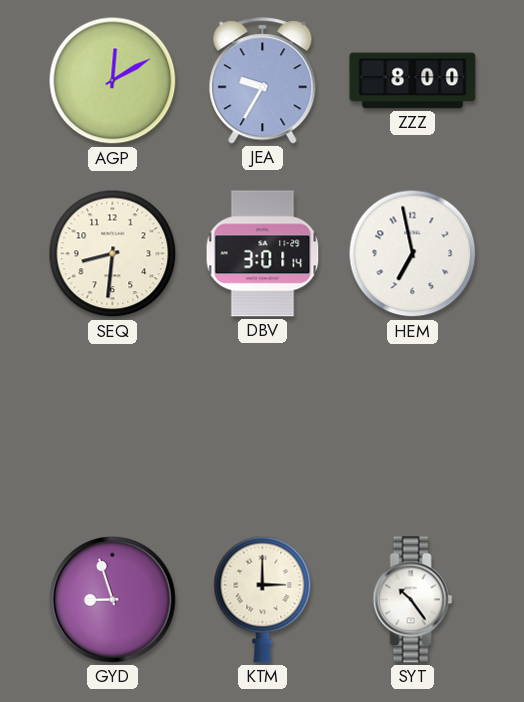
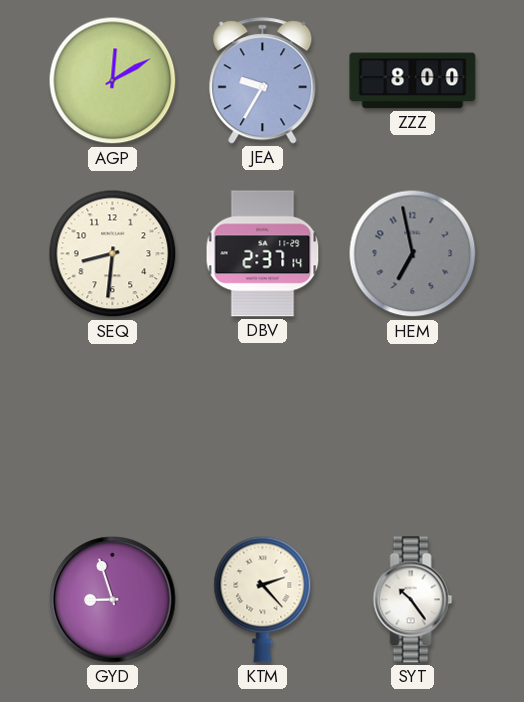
DBV: 3:01 -> 2:37 (263, 254)
HEM dial: white -> grey (413, 254)
KTM: 3:00 -> 2:23 (263, 599)
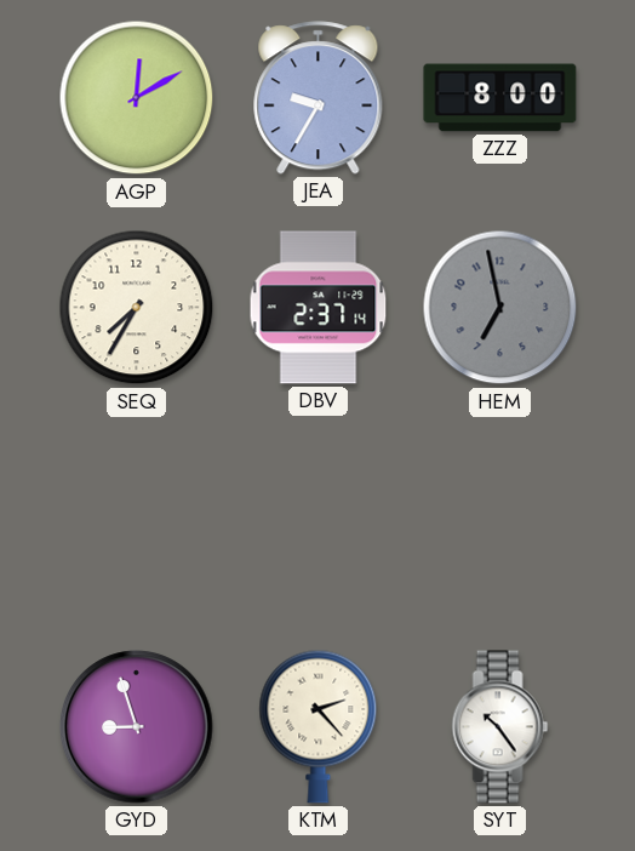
SEQ: 8:31 -> 7:35 (137, 308)
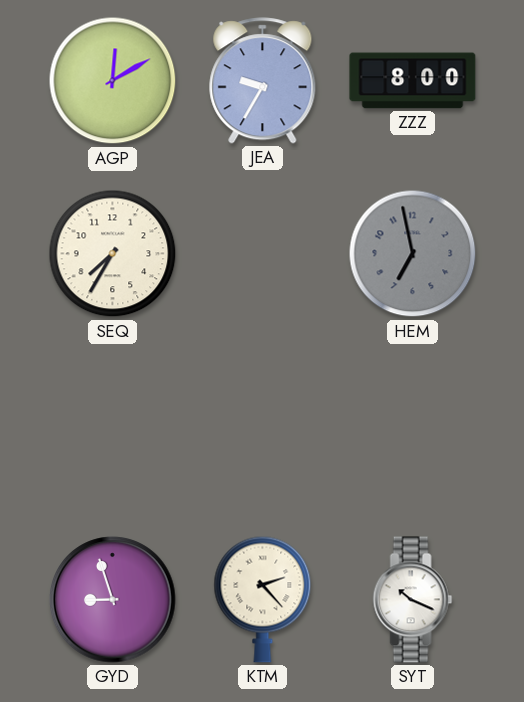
DBV: 2:37 -> none (319, 308)
SYT: 10:24 -> 10:19 (413, 600)
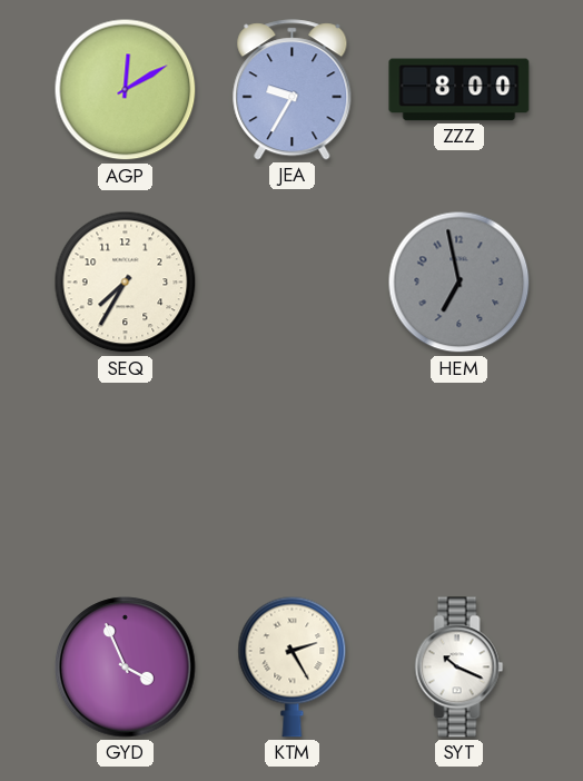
GYD: 8:57 -> 3:56 (126, 668)
KTM: 2:23 -> 2:25 (293, 666)
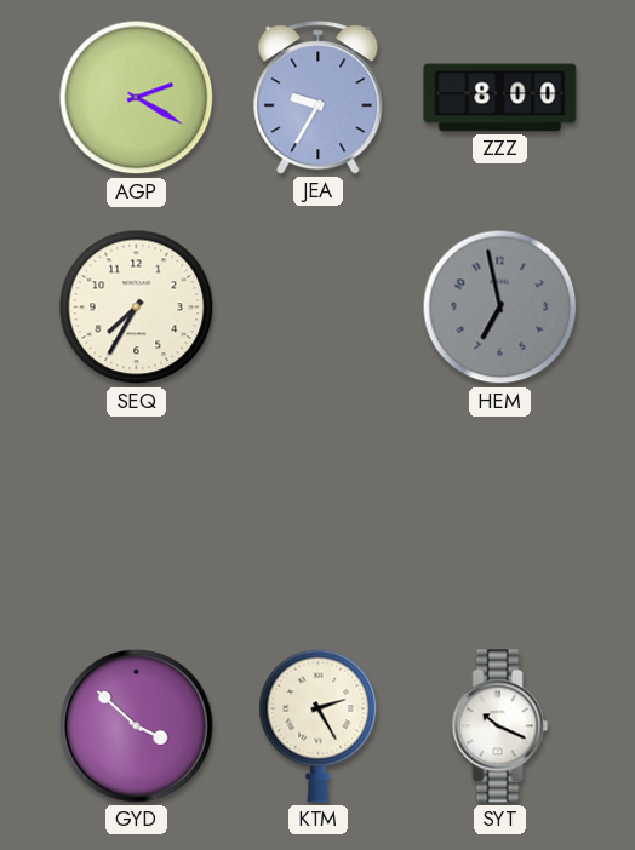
AGP: 12:10 -> 2:20 (137, 98)
GYD: 3:56 -> 3:52 (137, 726)
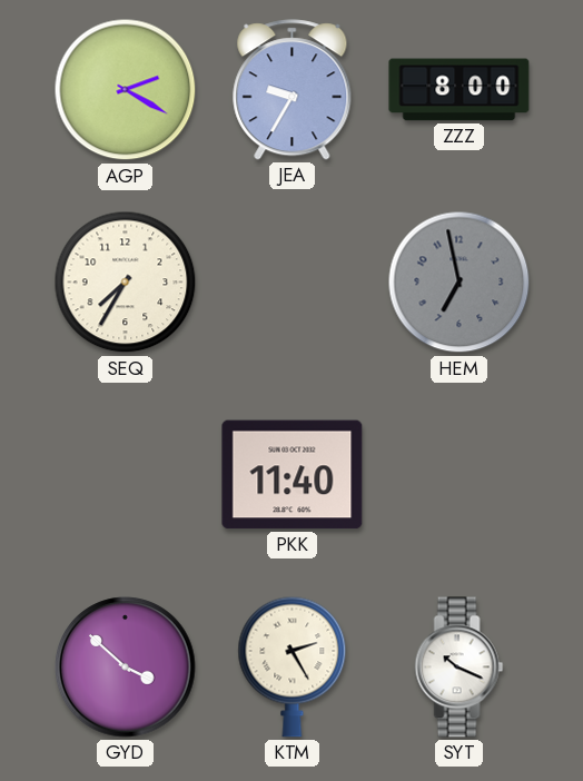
PKK: none -> 11:40 (293, 475)
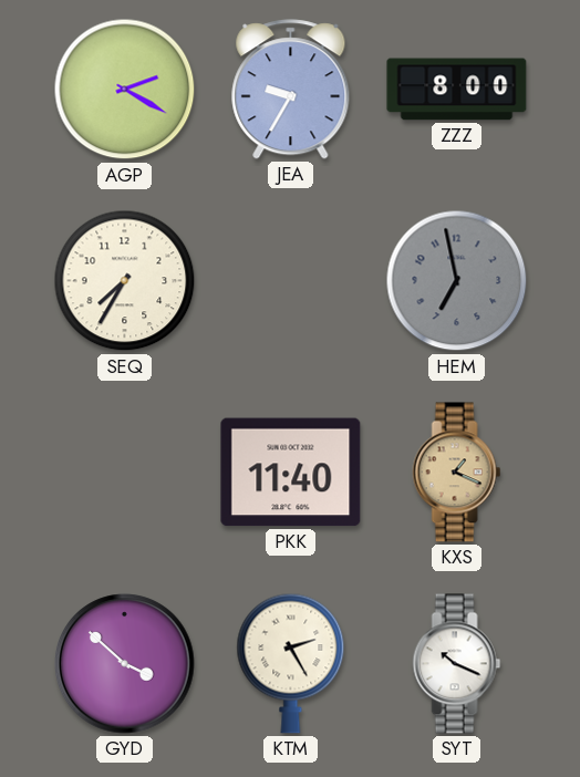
KXS: none -> 1:19 (457, 473)
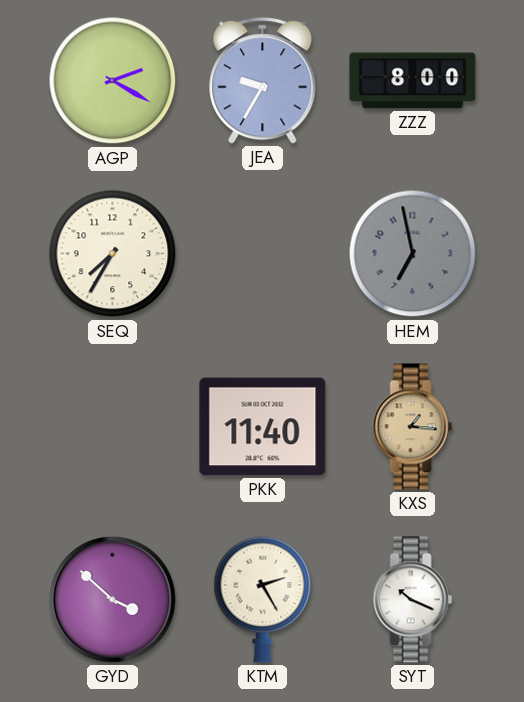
KXS: 1:19 -> 1:16 (413, 427)
